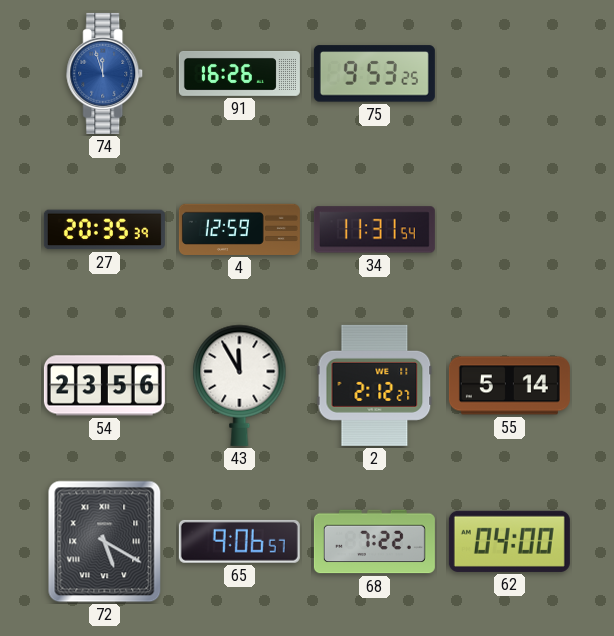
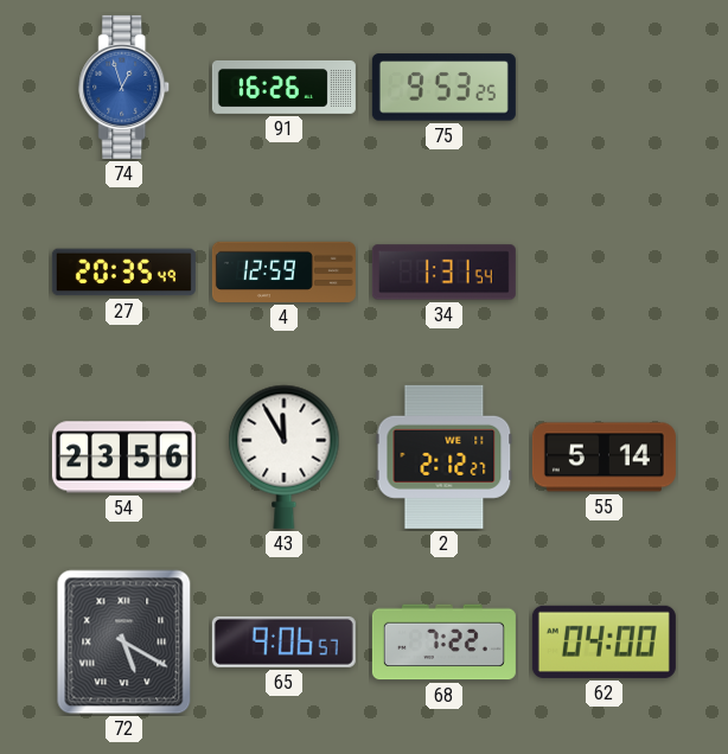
74: 11:57 -> 12:57 (124, 87)
27: 20:35:39 -> 20:35:49 (123, 273)
34: 11:31 -> 1:31 (443, 273)
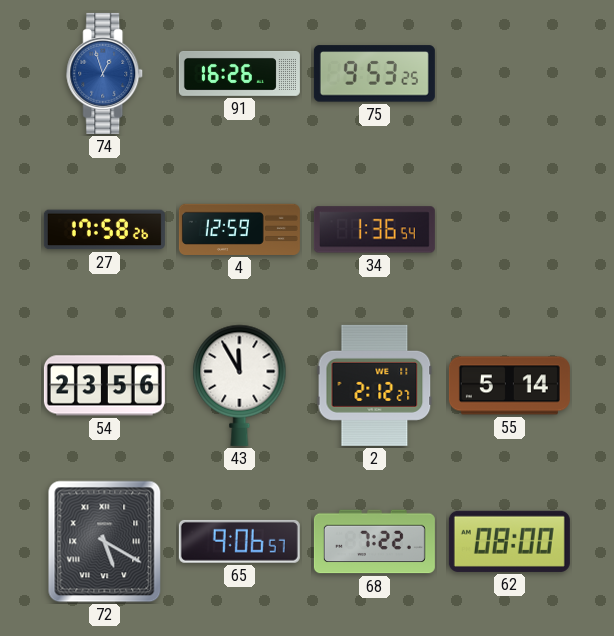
27: 20:35 -> 17:58 (104, 230)
34: 1:31 -> 1:36 (374, 230)
62: 04:00 -> 08:00 (509, 541)
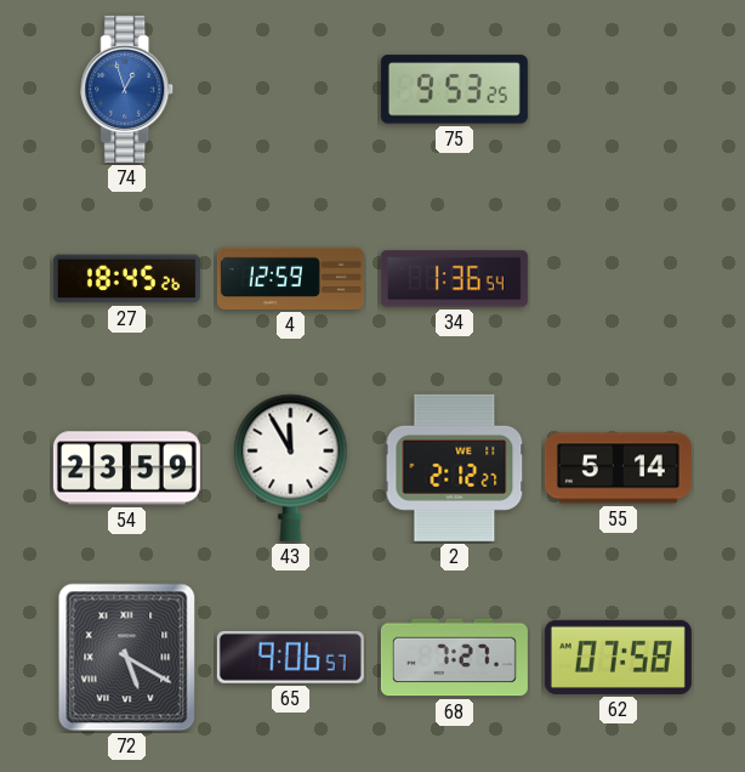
91: 16:26 -> none (239, 73)
27: 17:58 -> 18:45 (126, 279)
54: 23:56 -> 23:59 (126, 469)
68: 7:22 -> 7:27 (454, 658)
62: 08:00 -> 07:58 (618, 657)
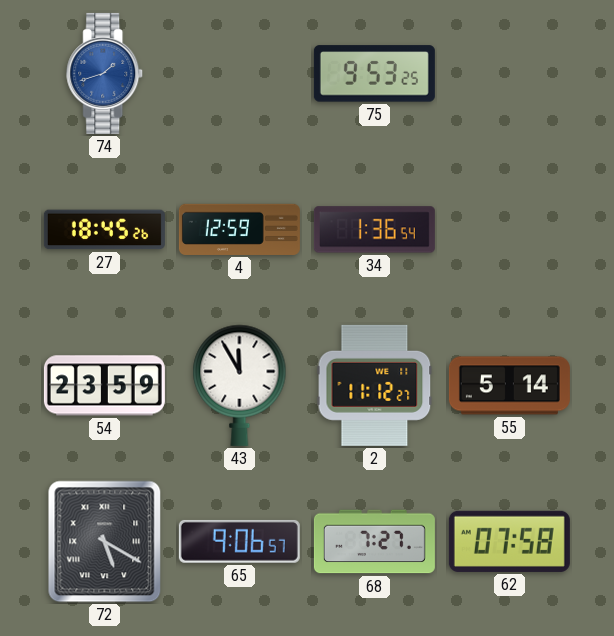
74: 12:57 -> 1:42 (105, 73)
2: 2:12 -> 11:12 (375, 385)
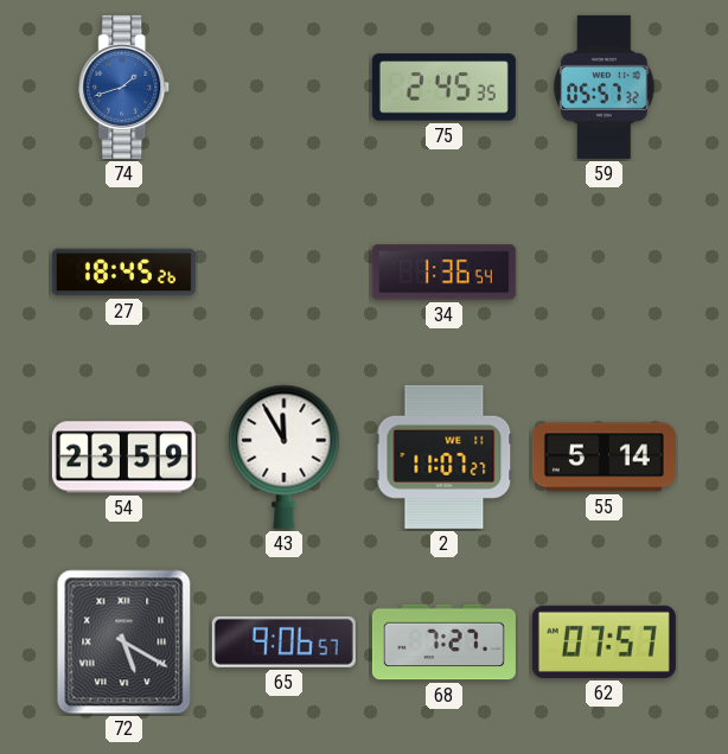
75: 9:53 -> 2:45 (443, 88)
59: none -> 05:57 (605, 87)
4: 12:59 -> none (239, 229)
2: 11:12 -> 11:07 (445, 456)
62: 07:58 -> 07:57 (604, 641)
